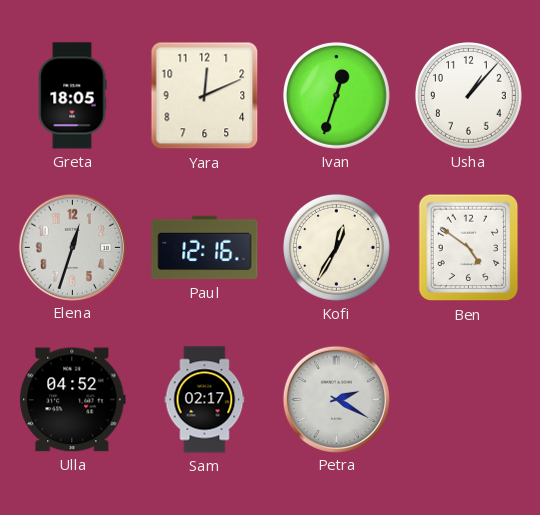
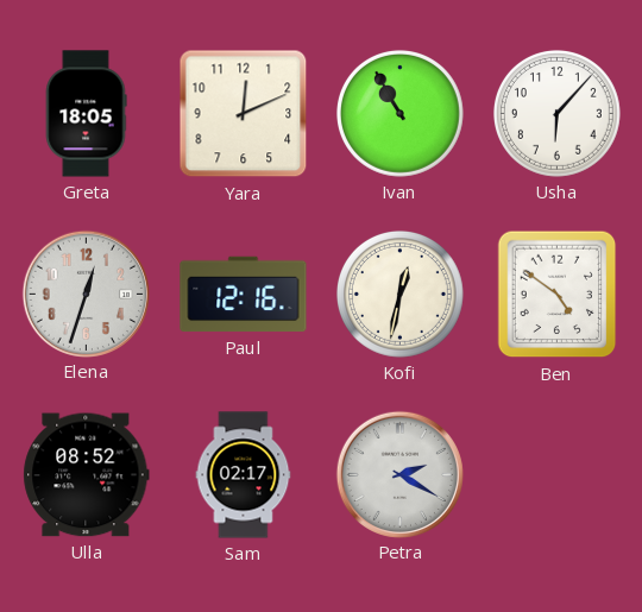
Ivan: 12:33 -> 10:55 (399, 113)
Usha: 1:07 -> 6:07 (556, 113)
Kofi: 12:35 -> 12:32 (399, 294)
Ulla: 04:52 -> 08:52 (87, 475)
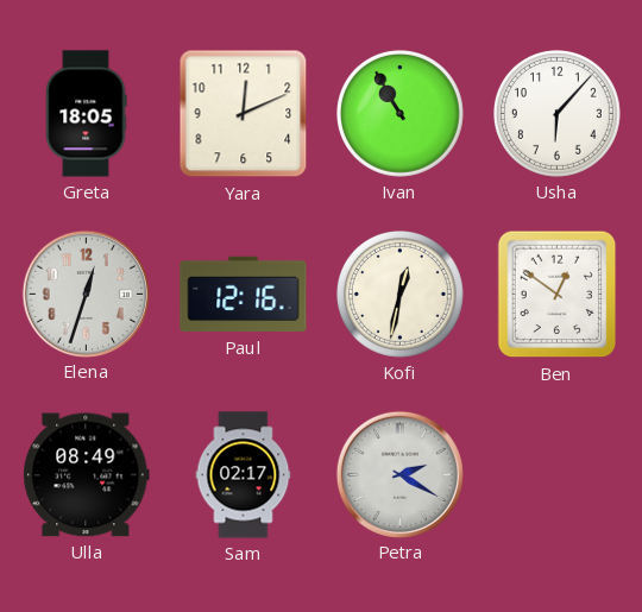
Ben: 4:51 -> 12:51 (558, 295)
Ulla: 08:52 -> 08:49 (87, 475)
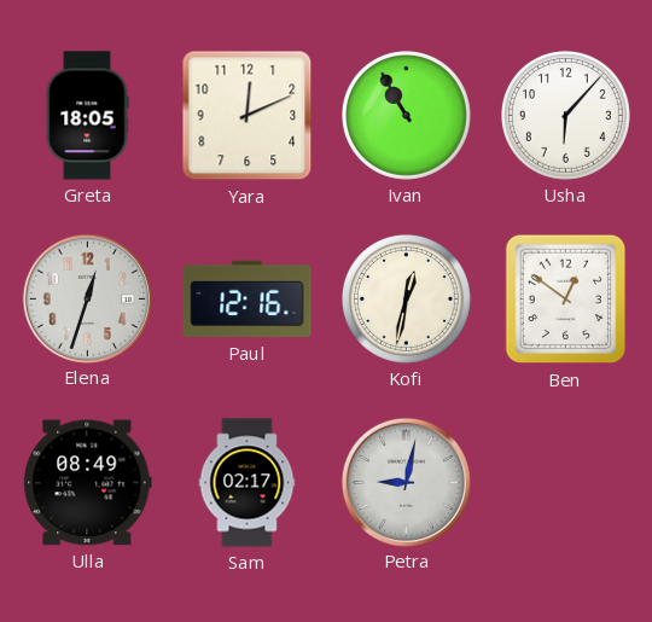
Petra: 2:20 -> 9:02 (406, 482)
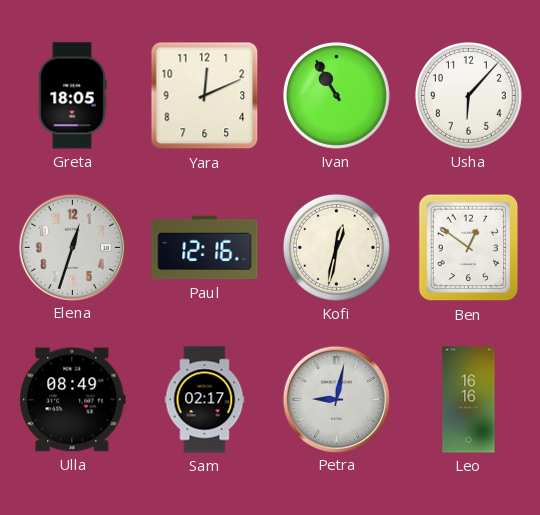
Leo: none -> 16:16 (469, 400)
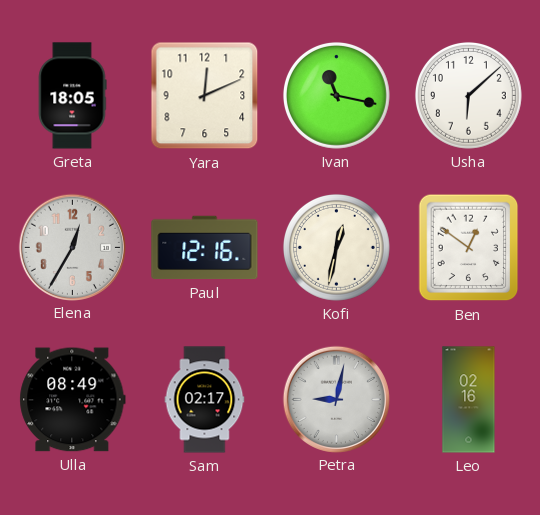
Ivan: 10:55 -> 11:17 (336, 95)
Usha: 6:07 -> 6:08 (468, 95)
Elena: 12:33 -> 12:35 (72, 247)
Leo: 16:16 -> 02:16 (469, 400)
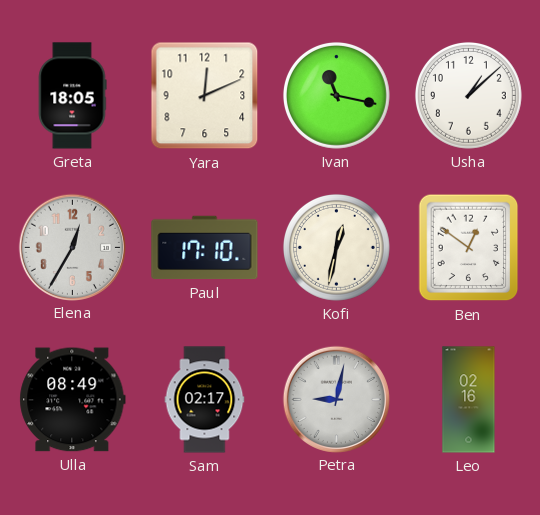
Usha: 6:08 -> 1:08 (468, 95)
Paul: 12:16 -> 17:10 (205, 248)
